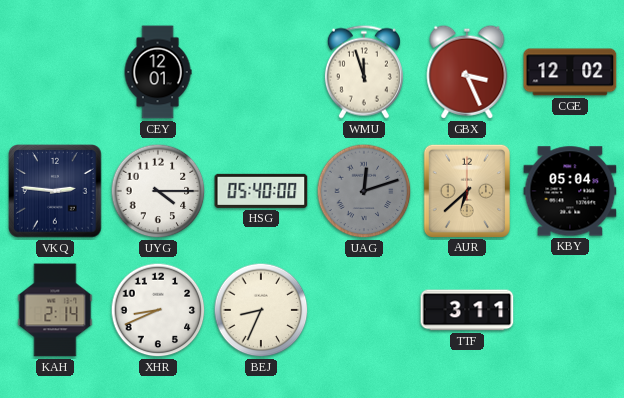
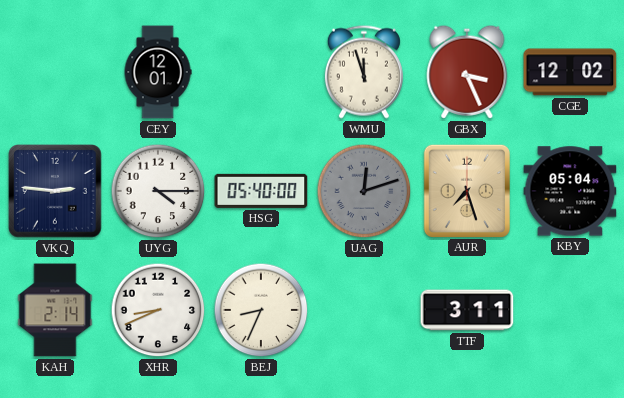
AUR: 6:38 -> 7:27 (466, 190)
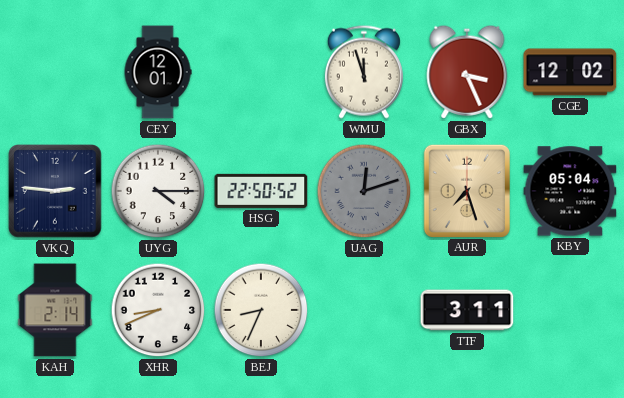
HSG: 05:40 -> 22:50 (261, 191)
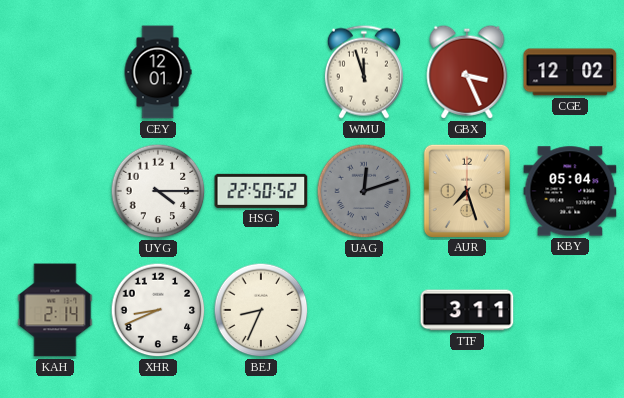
VKQ: 2:46 -> none (55, 191)
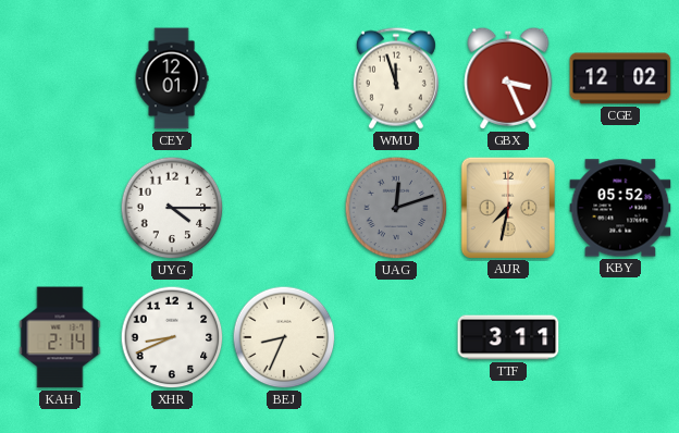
HSG: 22:50 -> none (261, 191)
AUR: 7:27 -> 7:32 (507, 207)
KBY: 05:04 -> 05:52 (620, 208)
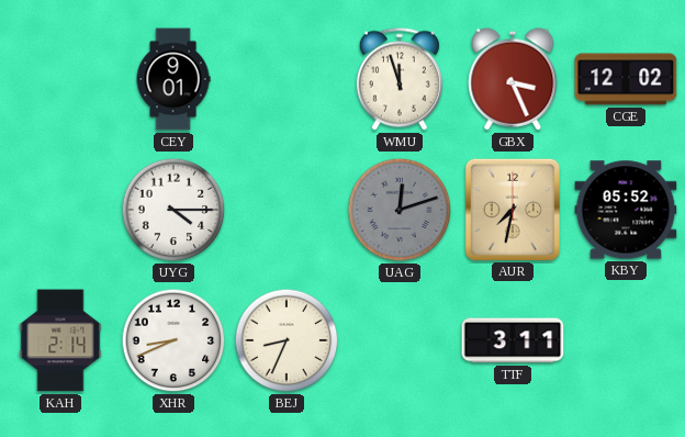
CEY: 12:01 -> 9:01 (173, 79)
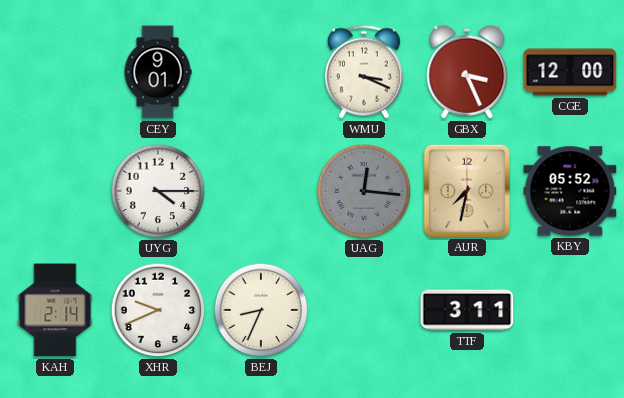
WMU: 11:57 -> 3:19 (364, 72)
CGE: 12:02 -> 12:00 (570, 72)
UAG: 12:12 -> 12:16 (364, 191)
XHR: 8:41 -> 9:41 (158, 310)
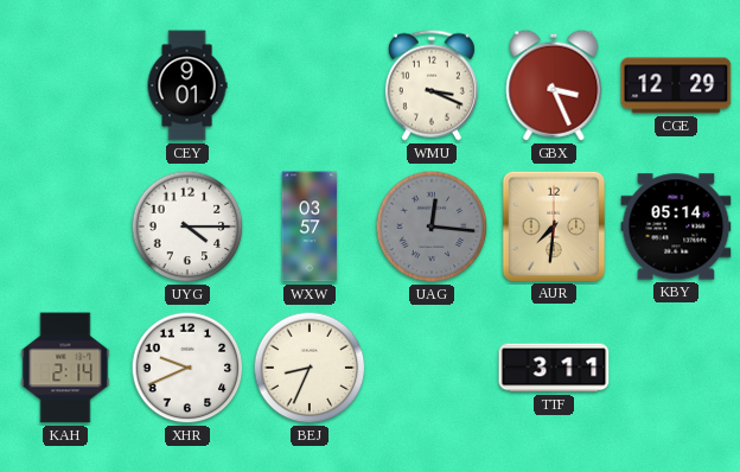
CGE: 12:00 -> 12:29 (676, 85)
WXW: none -> 03:57 (310, 227)
AUR: 7:32 -> 7:31 (553, 225)
KBY: 05:52 -> 05:14 (676, 227)
